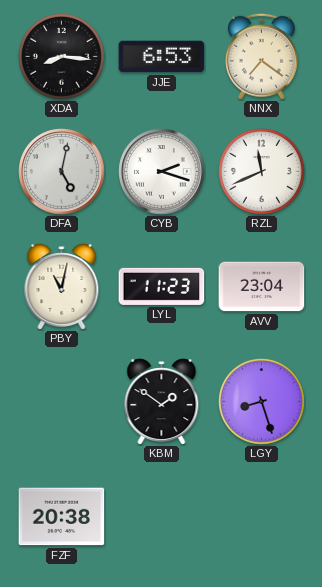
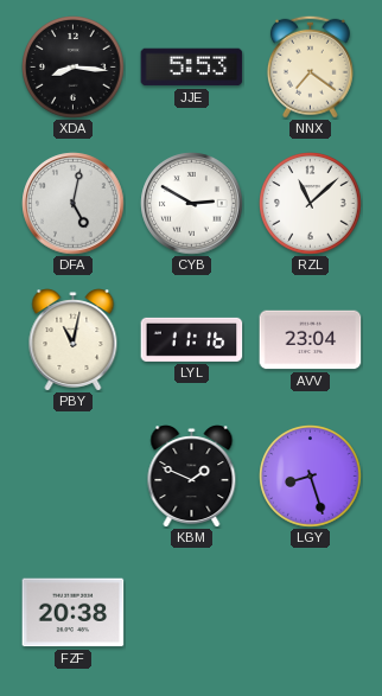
JJE: 6:53 -> 5:53 (192, 68)
CYB: 2:18 -> 2:50 (192, 204)
RZL: 11:41 -> 11:08 (311, 204)
LYL: 11:23 -> 11:16 (192, 339)
KBM: 1:51 -> 1:49 (192, 477)
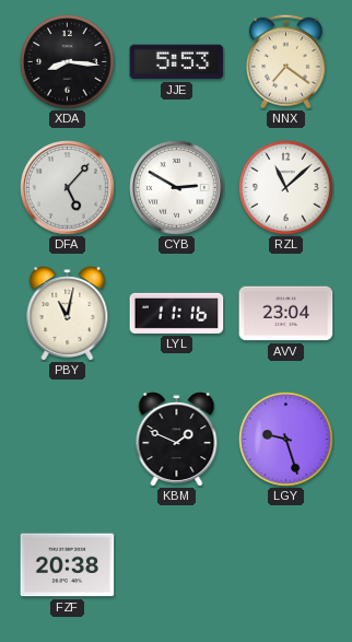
DFA: 5:02 -> 5:07 (68, 188)
LGY: 8:27 -> 9:27 (286, 440)
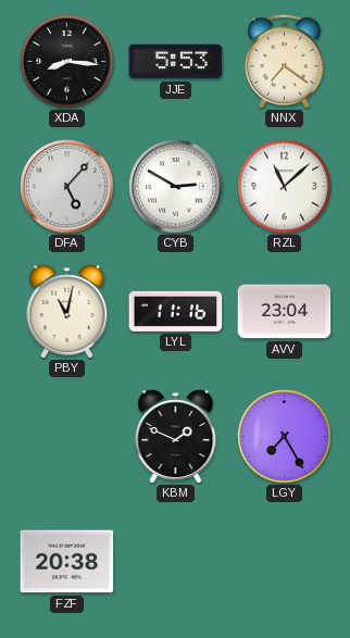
LGY: 9:27 -> 7:25 (285, 437)
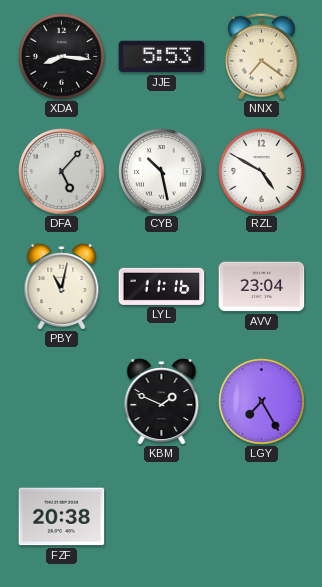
CYB: 2:50 -> 10:28 (162, 172)
RZL: 11:08 -> 4:50 (262, 172)
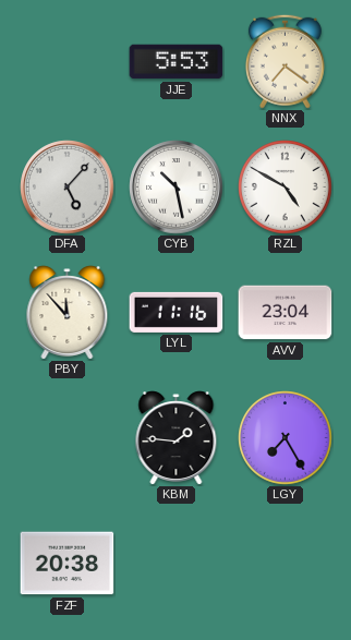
XDA: 8:16 -> none (62, 57)
PBY: 11:02 -> 11:53 (68, 313)
KBM: 1:49 -> 1:46 (177, 438)
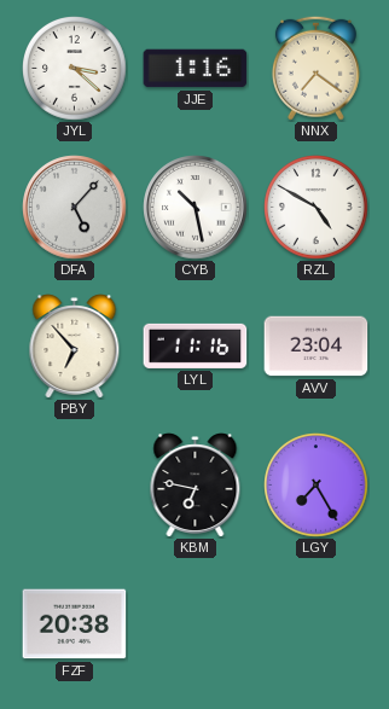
JYL: none -> 3:22 (75, 69)
JJE: 5:53 -> 1:16 (196, 69)
PBY: 11:53 -> 6:53 (75, 347)
KBM: 1:46 -> 6:47 (196, 486)
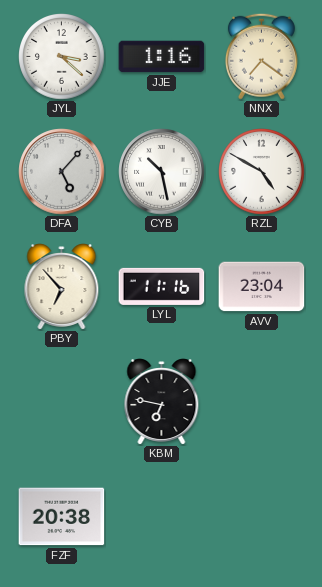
LGY: 7:25 -> none (317, 486)
